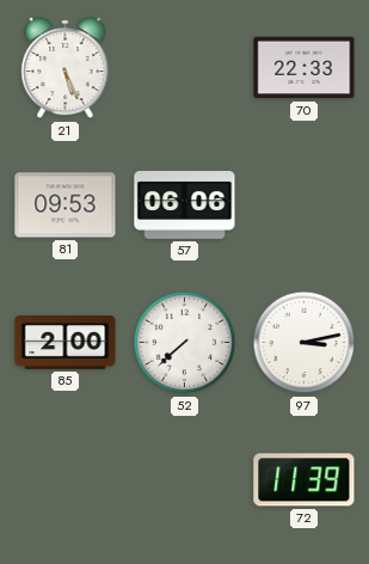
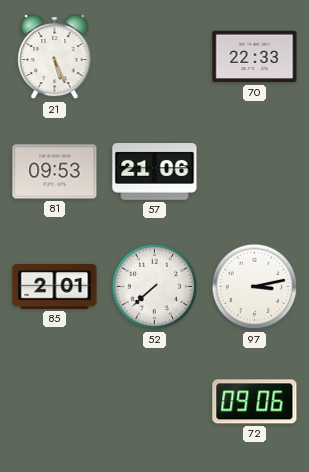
57: 06:06 -> 21:06 (155, 172)
85: 2:00 -> 2:01 (55, 287)
72: 11:39 -> 09:06 (255, 402)
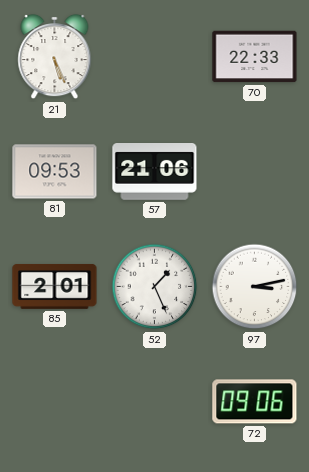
52: 7:38 -> 1:26 (155, 287)
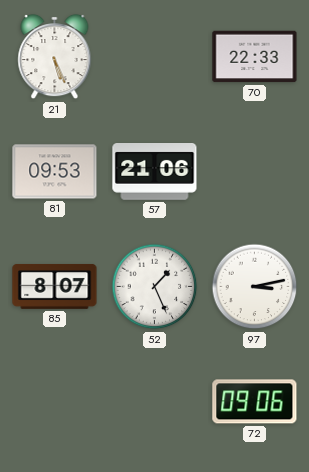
85: 2:01 -> 8:07 (55, 287)
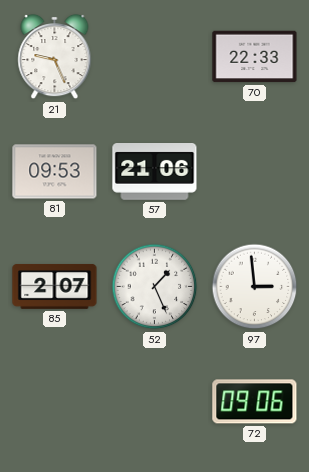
21: 5:26 -> 9:26 (55, 57)
85: 8:07 -> 2:07 (55, 287)
97: 3:13 -> 2:59 (255, 287)
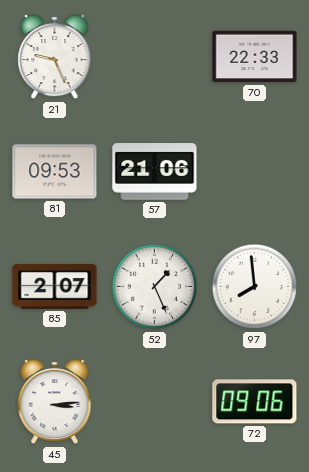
97: 2:59 -> 7:59 (255, 287)
45: none -> 3:14 (55, 402)
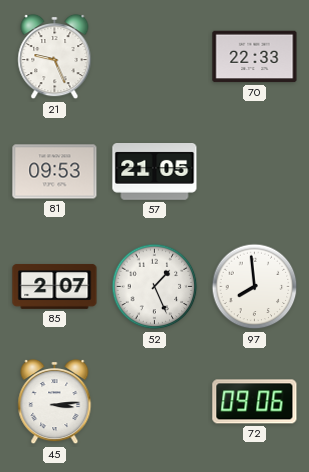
57: 21:06 -> 21:05 (155, 172)
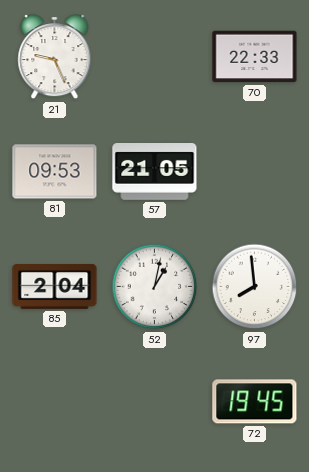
85: 2:07 -> 2:04 (55, 287)
52: 1:26 -> 1:02 (155, 287)
45: 3:14 -> none (55, 402)
72: 09:06 -> 19:45 (255, 402)
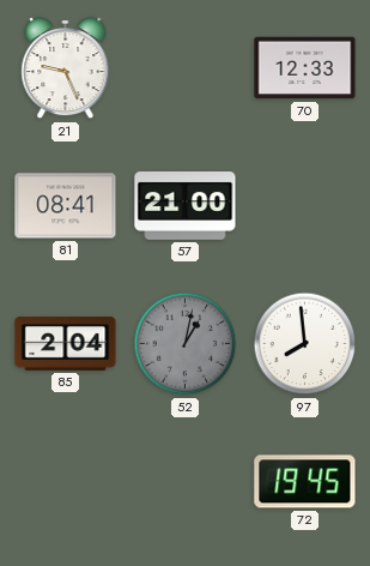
70: 22:33 -> 12:33 (305, 68)
81: 09:53 -> 08:41 (66, 206)
57: 21:05 -> 21:00 (186, 206)
52 dial: white -> grey (186, 344)
